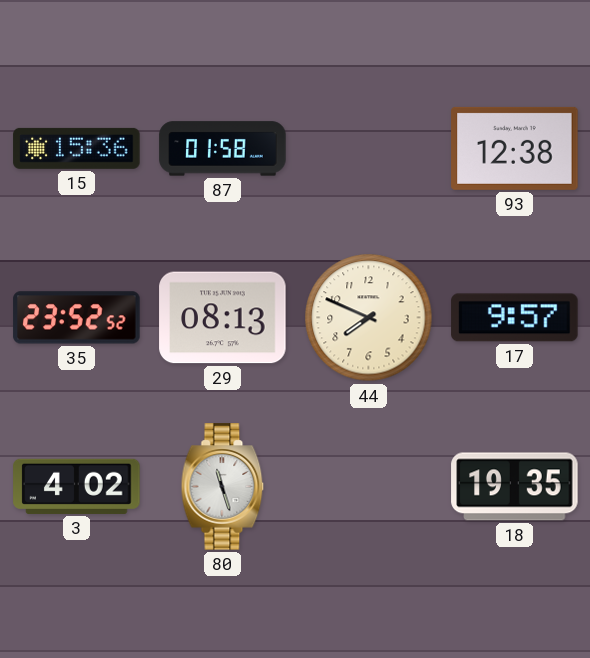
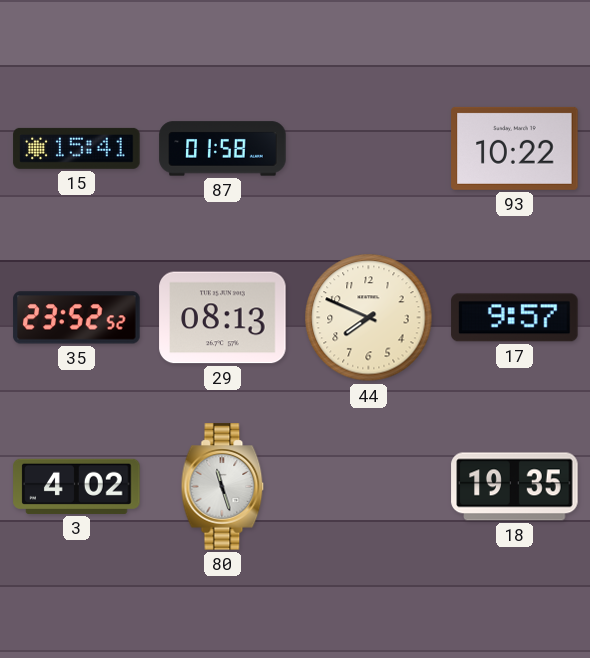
15: 15:36 -> 15:41 (77, 148)
93: 12:38 -> 10:22 (515, 148)
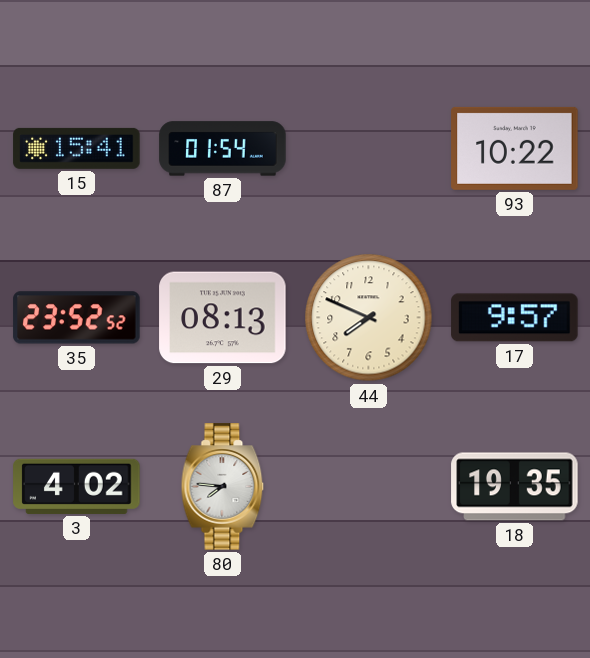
87: 01:58 -> 01:54 (223, 149)
80: 11:27 -> 7:46 (223, 487)
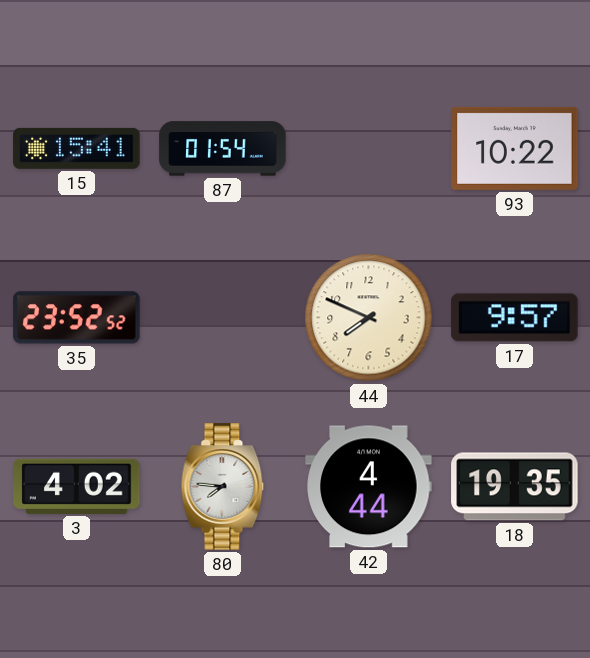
29: 08:13 -> none (223, 318)
42: none -> 4:44 (369, 487)
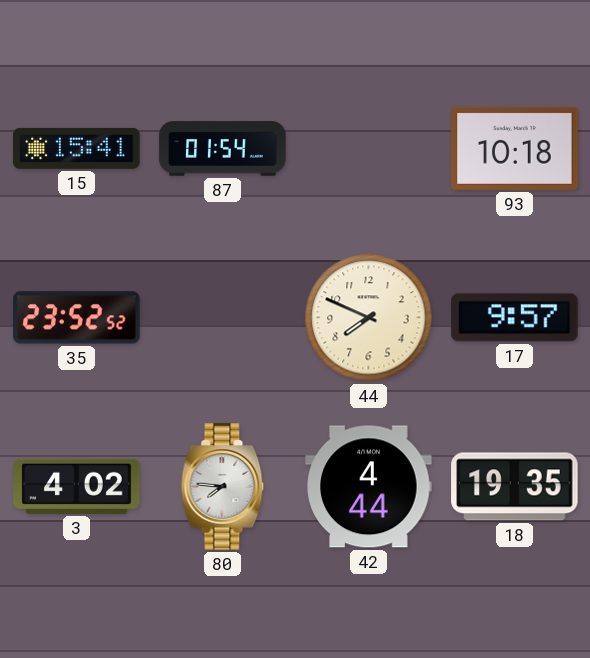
93: 10:22 -> 10:18 (515, 148)
